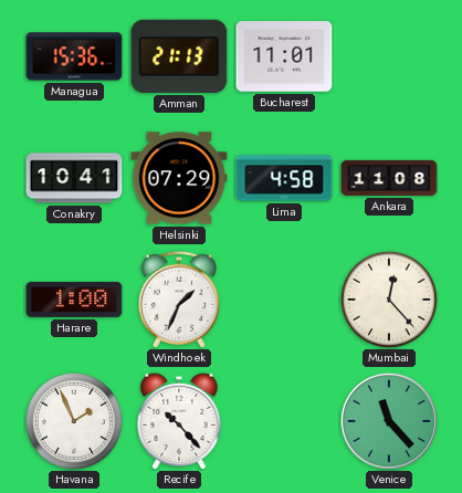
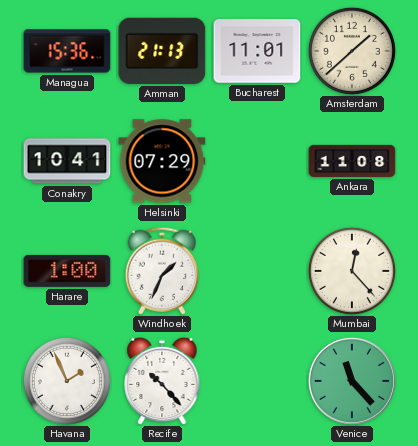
Amsterdam: none -> 1:38 (352, 51)
Lima: 4:58 -> none (284, 178)
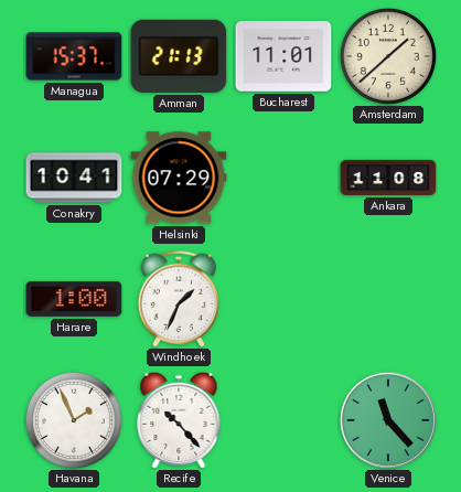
Managua: 15:36 -> 15:37 (74, 56)
Mumbai: 12:23 -> none (352, 271)
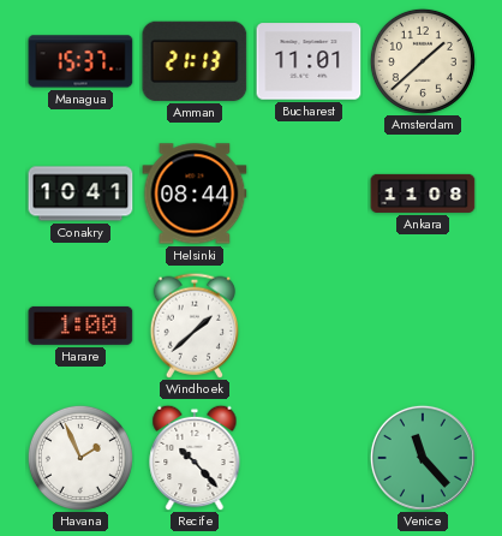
Helsinki: 07:29 -> 08:44 (195, 193)
Windhoek: 1:34 -> 1:38 (193, 326)
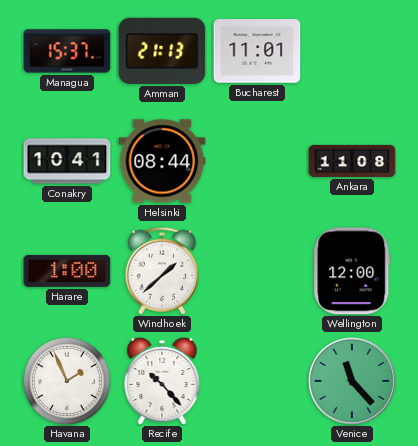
Amsterdam: 1:38 -> none (423, 61)
Wellington: none -> 12:00 (352, 271)
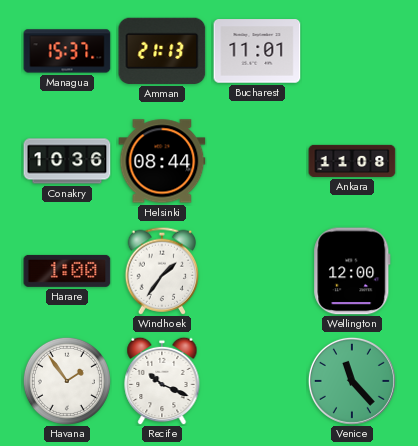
Conakry: 10:41 -> 10:36 (67, 161)
Windhoek: 1:38 -> 1:36 (161, 271)
Havana: 1:56 -> 1:54 (67, 381)
Recife: 10:23 -> 10:19 (162, 381)
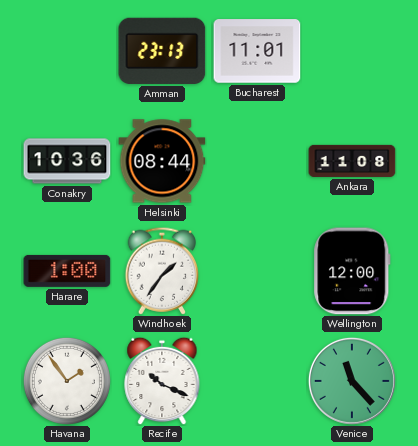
Managua: 15:37 -> none (67, 51)
Amman: 21:13 -> 23:13 (162, 51)
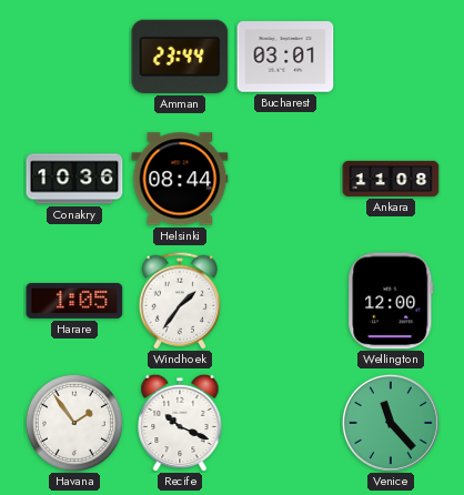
Amman: 23:13 -> 23:44 (180, 57)
Bucharest: 11:01 -> 03:01 (285, 57)
Harare: 1:00 -> 1:05 (74, 301)
